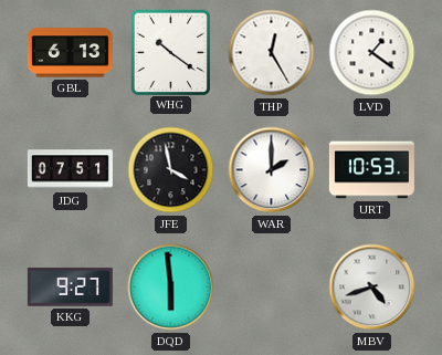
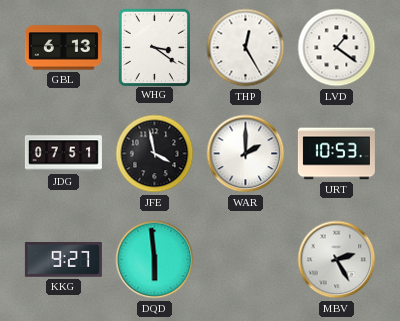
WHG: 10:21 -> 3:21 (154, 47)
MBV: 4:42 -> 2:25 (337, 260)
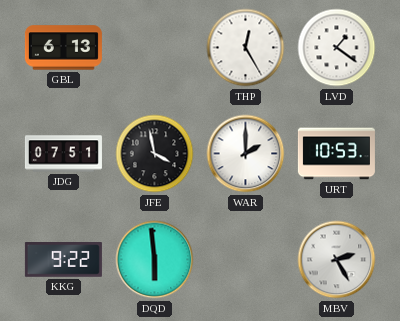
WHG: 3:21 -> none (154, 47)
KKG: 9:27 -> 9:22 (63, 260)
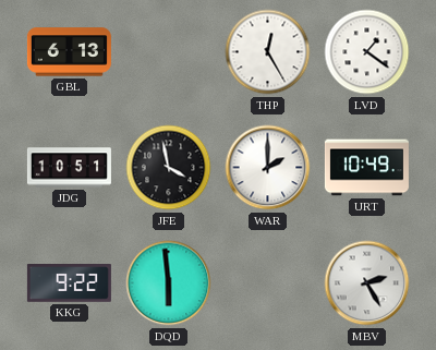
JDG: 07:51 -> 10:51 (69, 168)
URT: 10:53 -> 10:49 (366, 168)
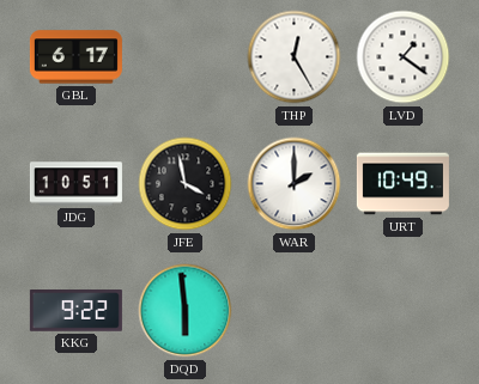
GBL: 6:13 -> 6:17 (75, 57)
MBV: 2:25 -> none (367, 283)
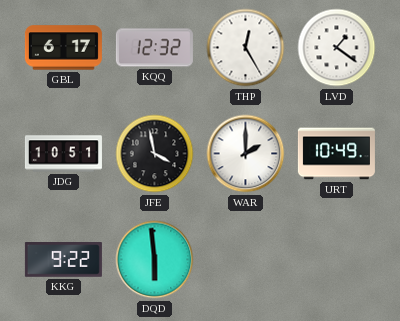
KQQ: none -> 12:32 (154, 48)
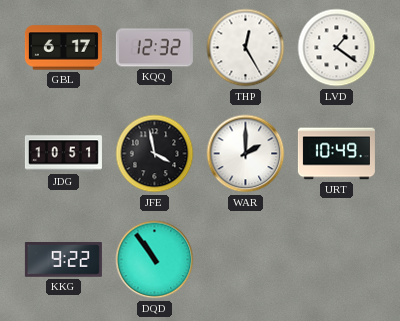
DQD: 5:59 -> 10:54 (155, 260)
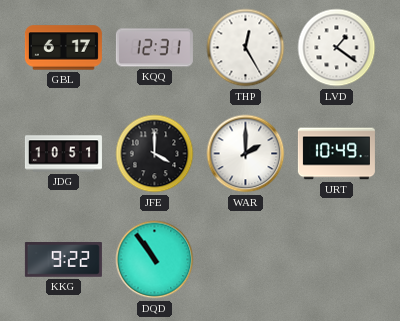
KQQ: 12:32 -> 12:31 (154, 48)
JFE: 3:58 -> 4:00 (155, 154)
